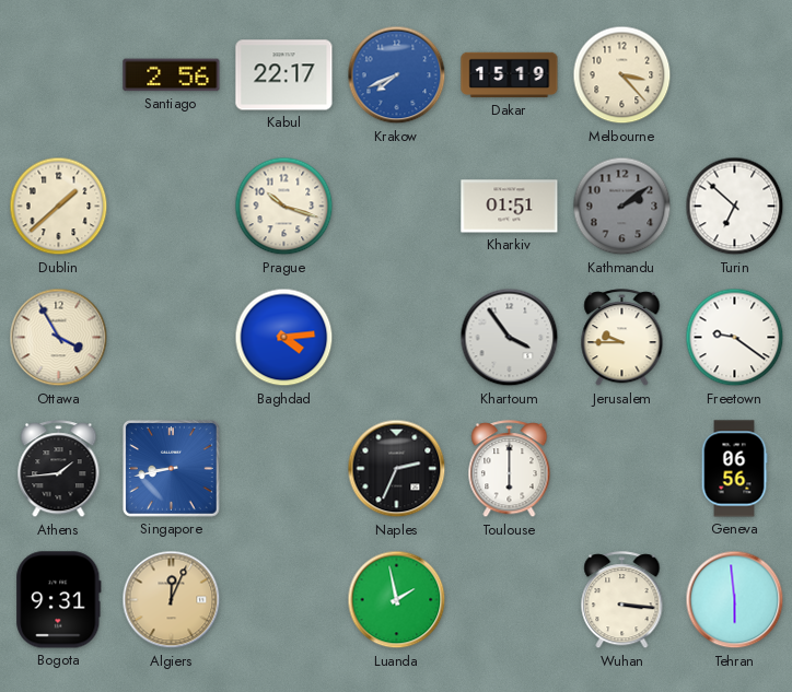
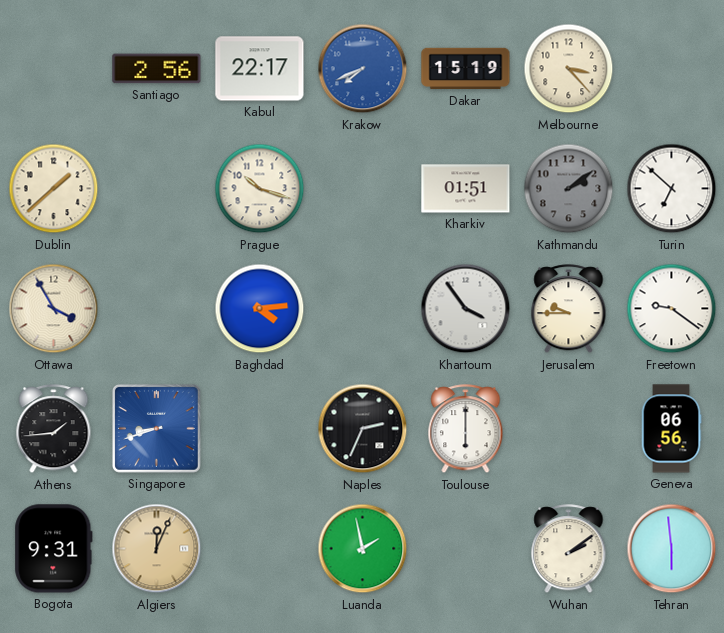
Singapore: 8:43 -> 8:42 (156, 428)
Wuhan: 3:16 -> 2:09 (569, 549)
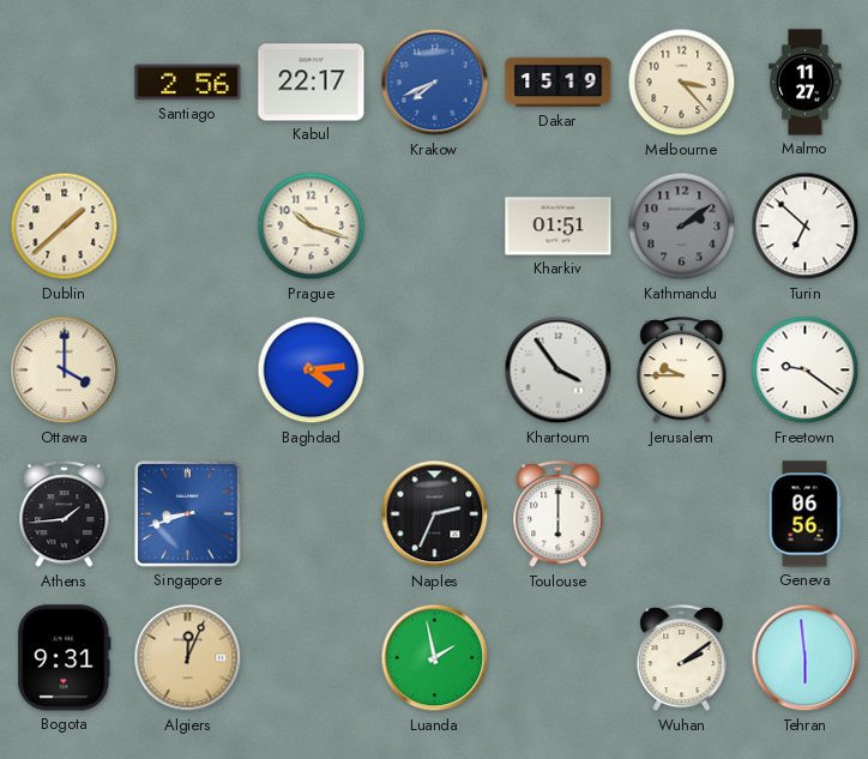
Malmo: none -> 11:27 (806, 83)
Ottawa: 3:55 -> 4:00 (65, 371)
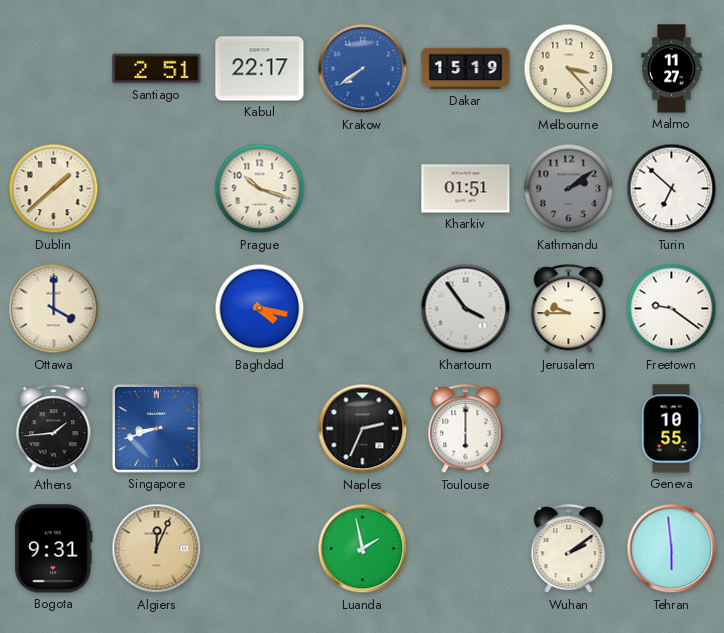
Santiago: 2:56 -> 2:51 (157, 69)
Krakow: 7:41 -> 7:39 (363, 69)
Baghdad: 4:14 -> 4:17 (260, 309)
Geneva: 06:56 -> 10:55 (671, 429)
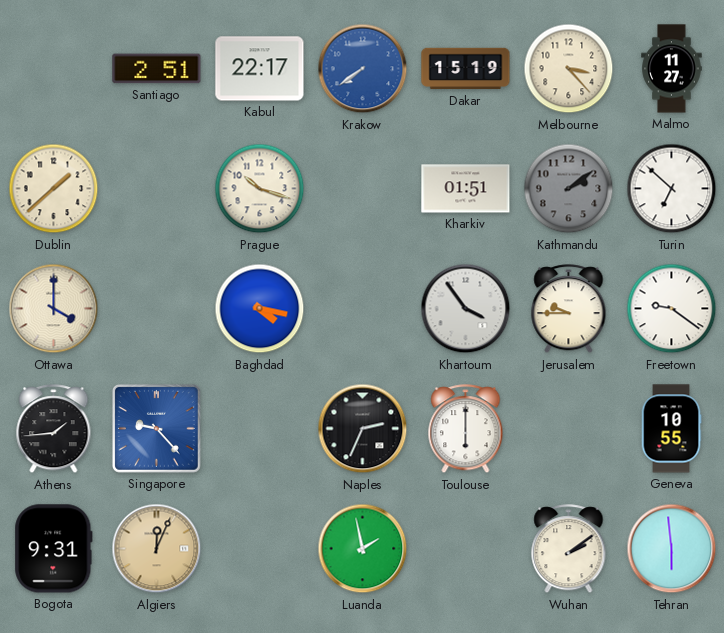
Singapore: 8:42 -> 9:23 (156, 428)
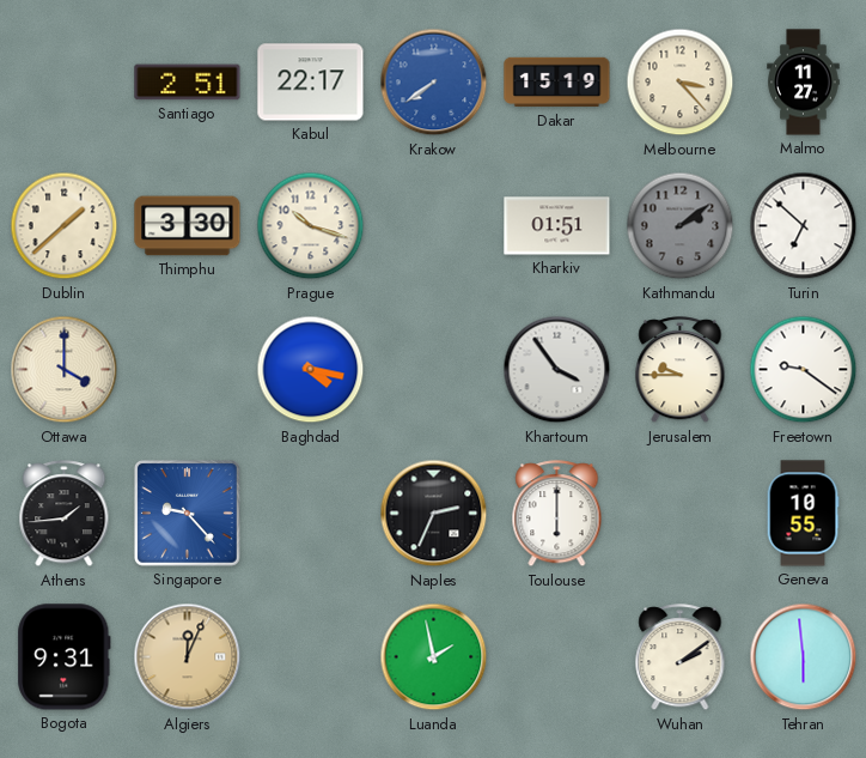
Thimphu: none -> 3:30 (188, 226)
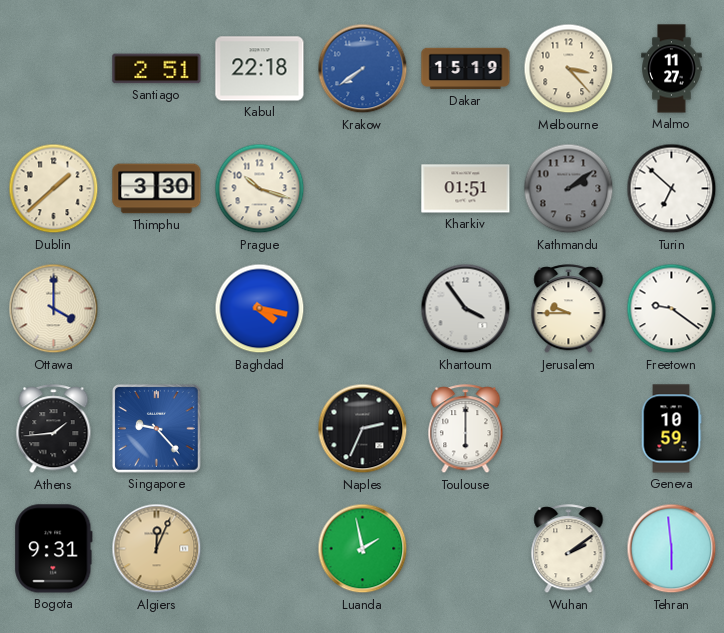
Kabul: 22:17 -> 22:18 (260, 69)
Geneva: 10:55 -> 10:59 (671, 429)
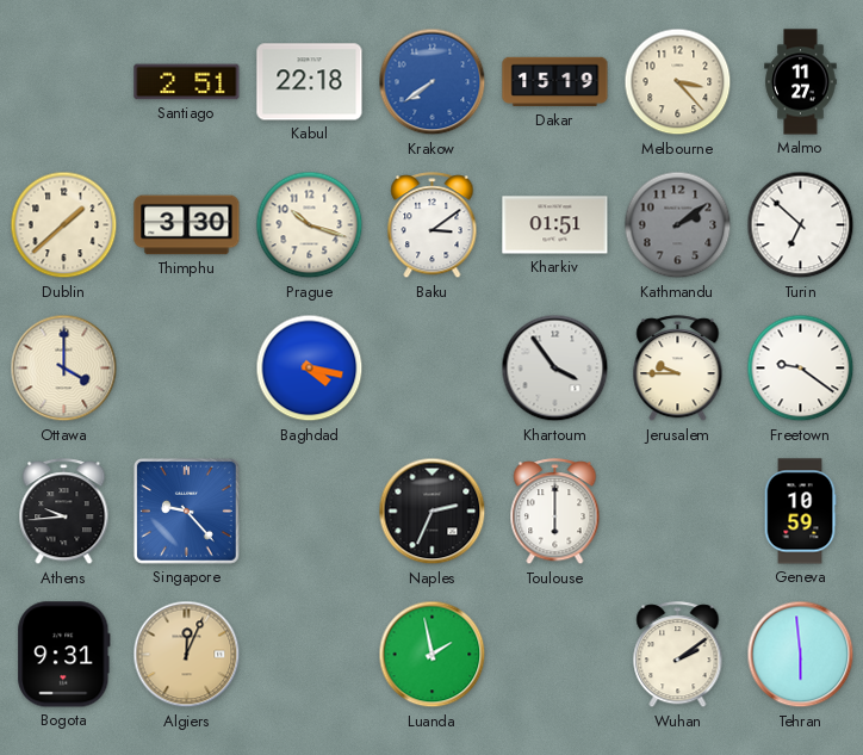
Baku: none -> 3:09 (433, 225)
Athens: 1:44 -> 9:44 (64, 512)
